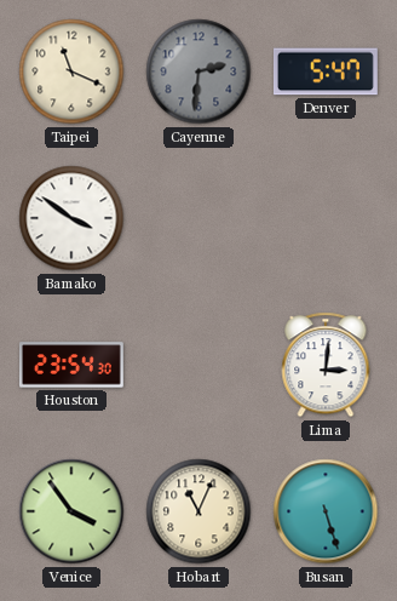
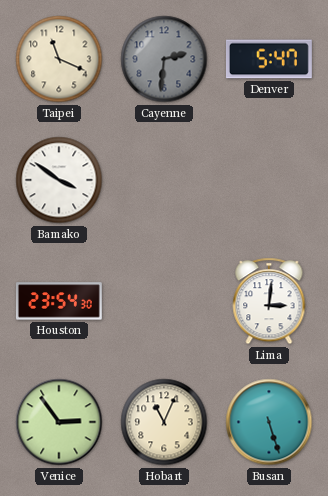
Venice: 3:54 -> 2:54 (59, 422)
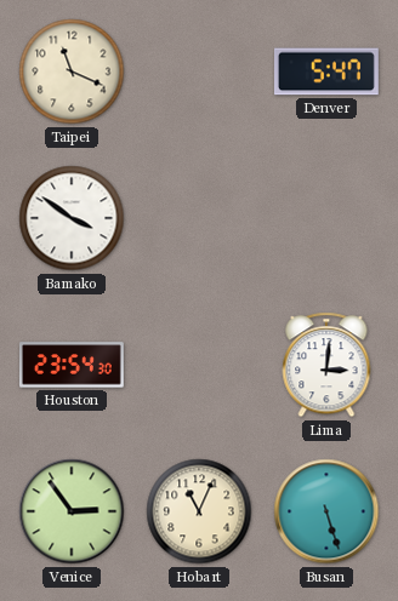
Cayenne: 2:31 -> none (164, 59)
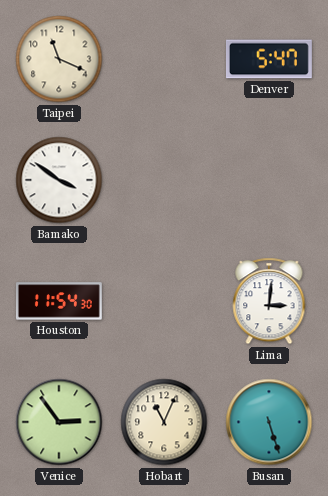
Houston: 23:54 -> 11:54 (59, 301)
